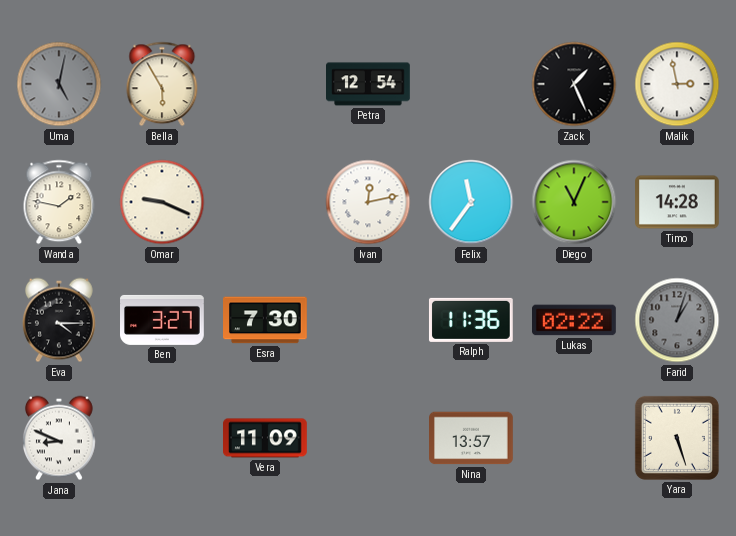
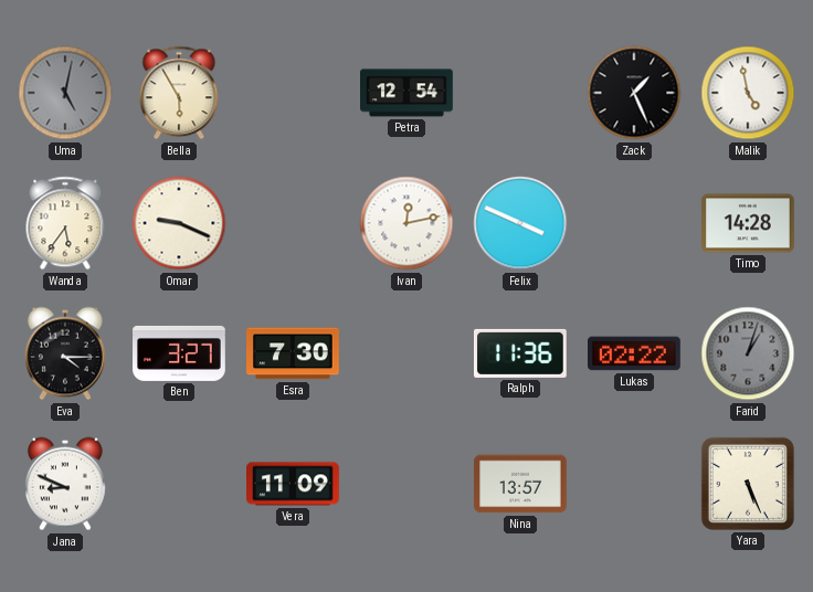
Malik: 2:58 -> 4:58 (748, 93)
Wanda: 1:47 -> 5:36 (65, 223)
Felix: 11:36 -> 3:49 (520, 223)
Diego: 11:04 -> none (574, 202)
Yara: 5:27 -> 5:26 (748, 484)
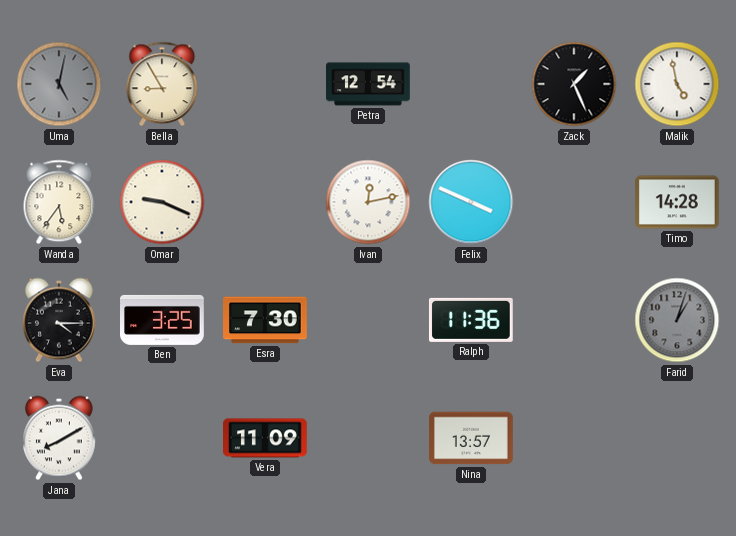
Bella: 5:55 -> 8:55 (162, 84)
Ben: 3:27 -> 3:25 (163, 320)
Lukas: 02:22 -> none (635, 353)
Jana: 8:49 -> 8:10 (59, 438)
Yara: 5:26 -> none (748, 484)
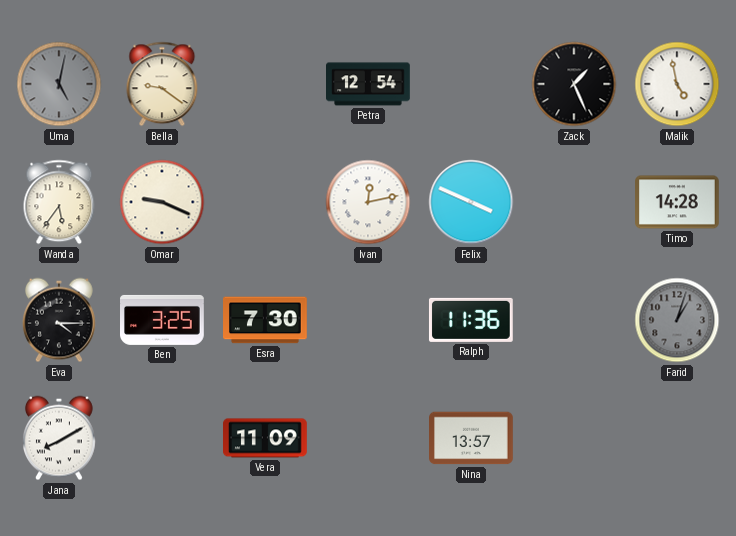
Bella: 8:55 -> 9:21 (162, 84)
